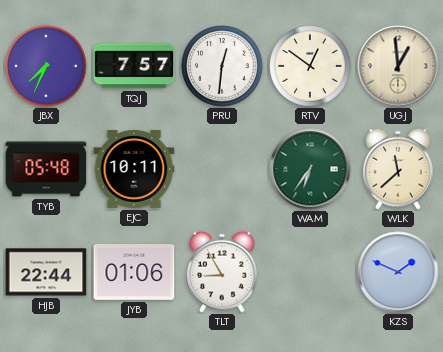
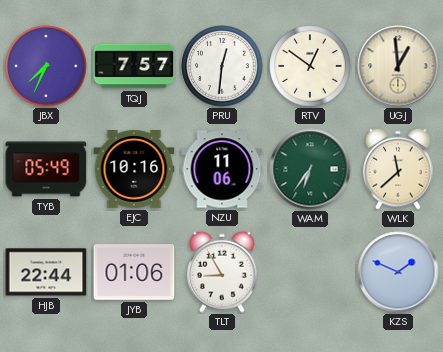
TYB: 05:48 -> 05:49 (46, 169)
EJC: 10:11 -> 10:16 (134, 170)
NZU: none -> 11:06 (222, 169)
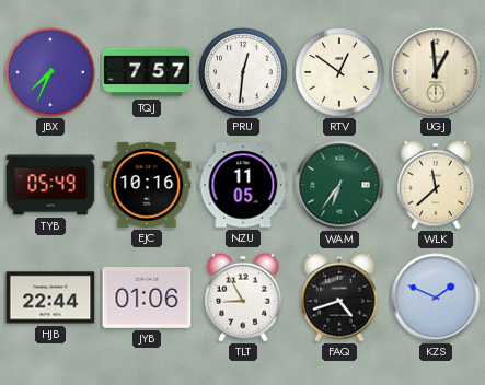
NZU: 11:06 -> 11:05 (243, 185)
FAQ: none -> 4:42 (339, 297)
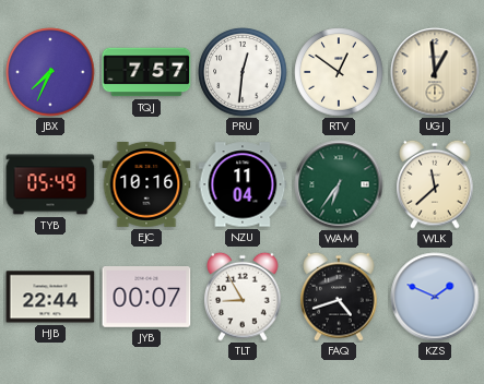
NZU: 11:05 -> 11:04 (243, 184)
JYB: 01:06 -> 00:07 (146, 298)
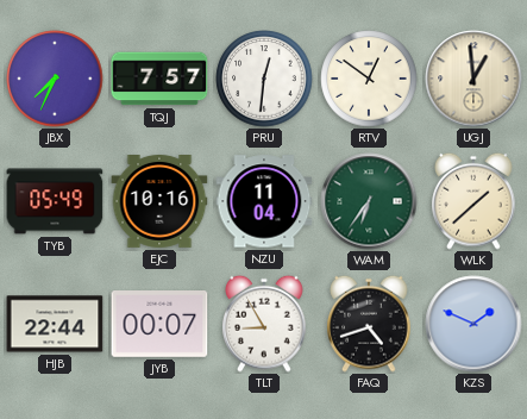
WLK: 11:38 -> 1:38 (473, 201)
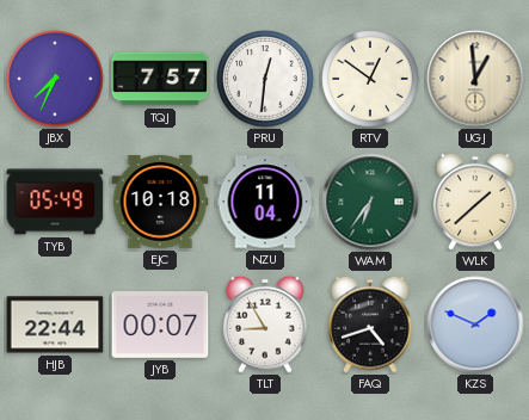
EJC: 10:16 -> 10:18 (160, 203)
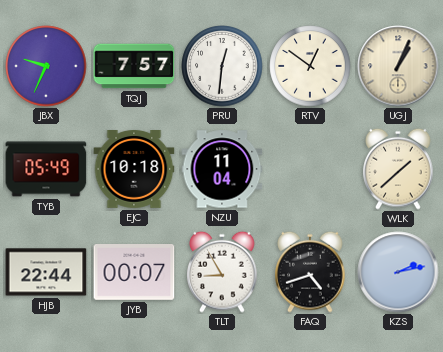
JBX: 7:34 -> 9:34 (46, 66)
UGJ: 12:59 -> 1:04 (398, 66)
WAM: 6:36 -> none (370, 202)
KZS: 1:49 -> 2:13 (398, 272)
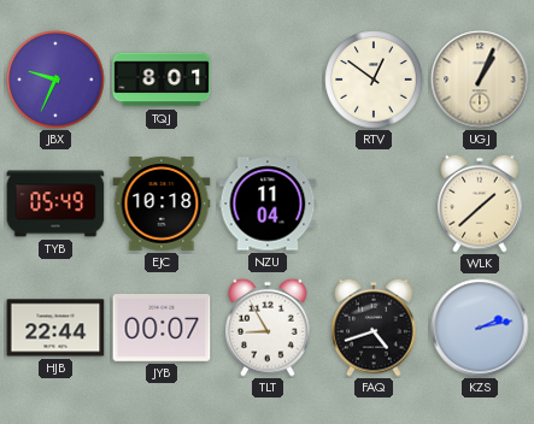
TQJ: 7:57 -> 8:01 (162, 79)
PRU: 12:31 -> none (222, 66)
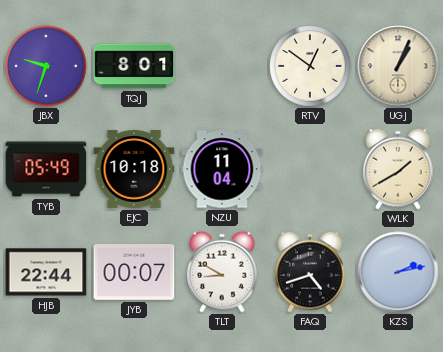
JBX: 9:34 -> 9:33 (46, 66)
WLK: 1:38 -> 1:40 (398, 169)
TLT: 8:55 -> 8:50 (222, 272)
